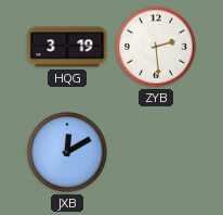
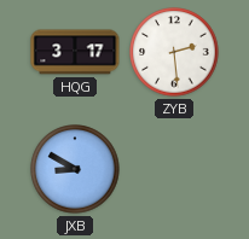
HQG: 3:19 -> 3:17 (75, 52)
JXB: 12:10 -> 8:50 (75, 169)
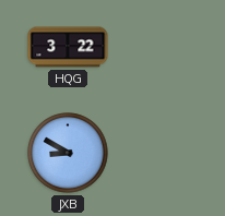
HQG: 3:17 -> 3:22 (68, 47)
ZYB: 2:29 -> none (174, 52)
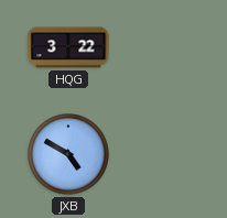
JXB: 8:50 -> 4:50 (68, 154)
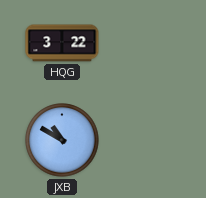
JXB: 4:50 -> 10:50 (62, 140)
